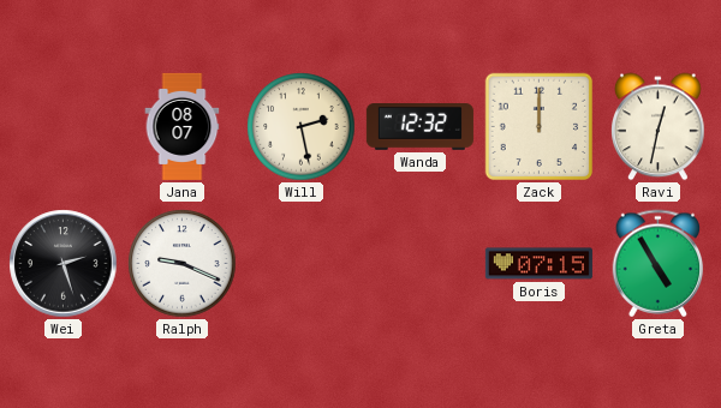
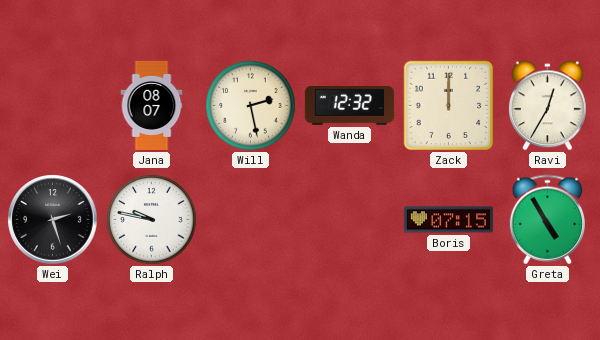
Ravi: 12:32 -> 12:35 (548, 106)
Ralph: 9:19 -> 9:47 (152, 220)
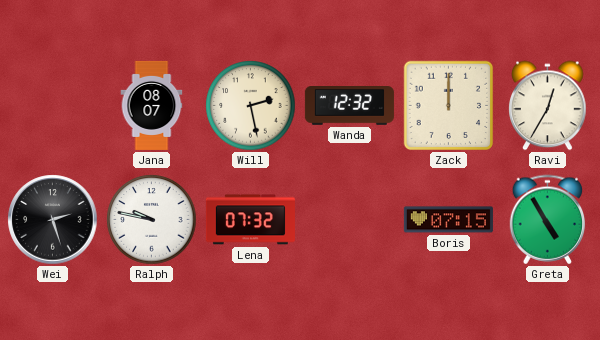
Lena: none -> 07:32 (250, 220)
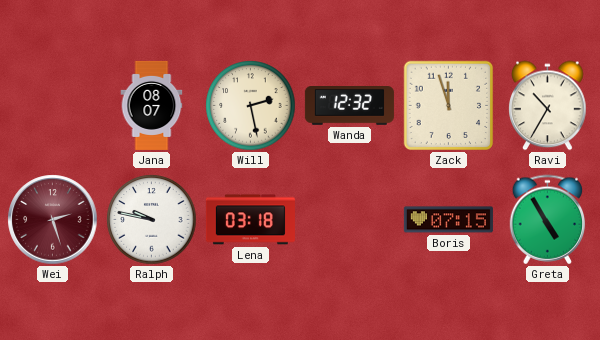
Zack: 12:00 -> 11:57 (449, 106)
Ravi: 12:35 -> 10:35 (548, 106)
Wei dial: black -> burgundy (53, 220)
Lena: 07:32 -> 03:18 (250, 220)
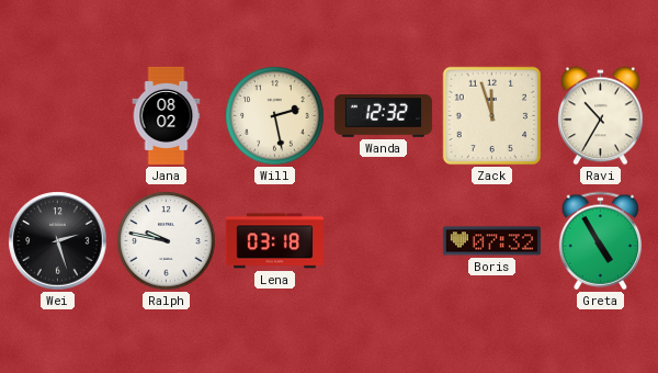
Jana: 08:07 -> 08:02 (167, 115)
Wei dial: burgundy -> black (58, 241)
Boris: 07:15 -> 07:32 (491, 241)
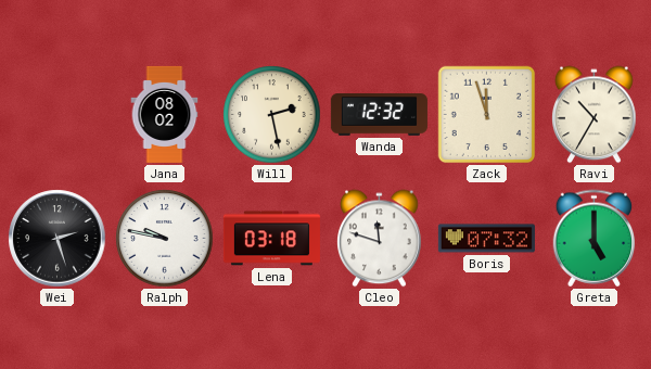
Cleo: none -> 11:48 (380, 239)
Greta: 4:55 -> 5:00 (595, 239)
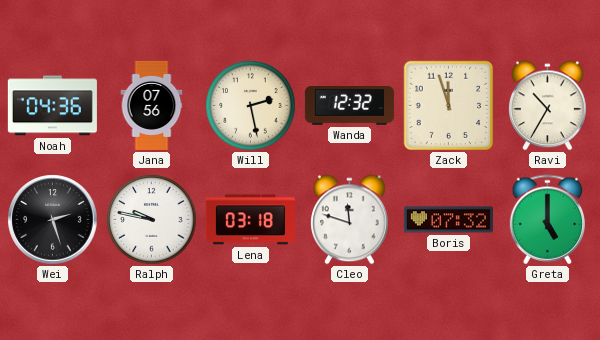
Noah: none -> 04:36 (52, 106)
Jana: 08:02 -> 07:56 (152, 105)
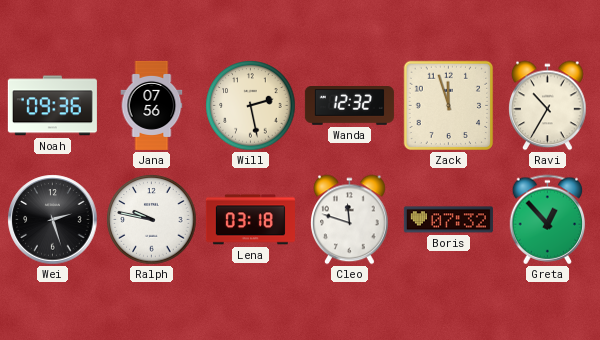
Noah: 04:36 -> 09:36 (52, 106)
Greta: 5:00 -> 12:53 (548, 220)
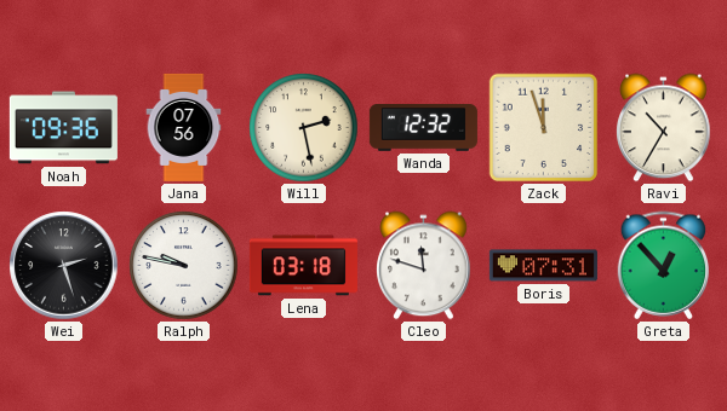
Boris: 07:32 -> 07:31 (543, 266)
